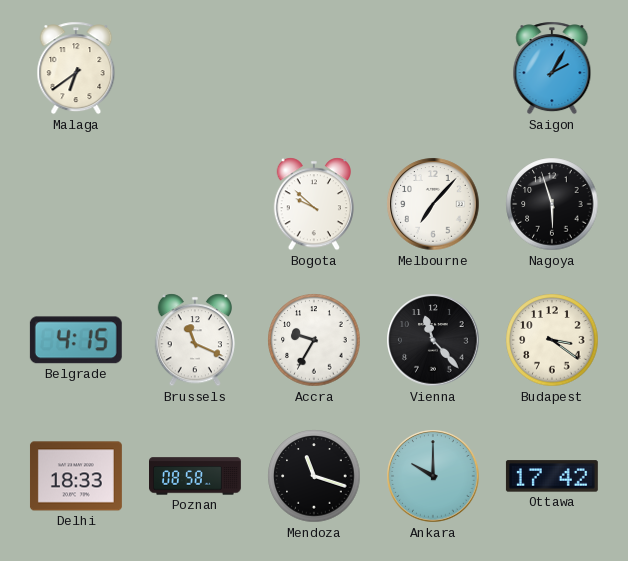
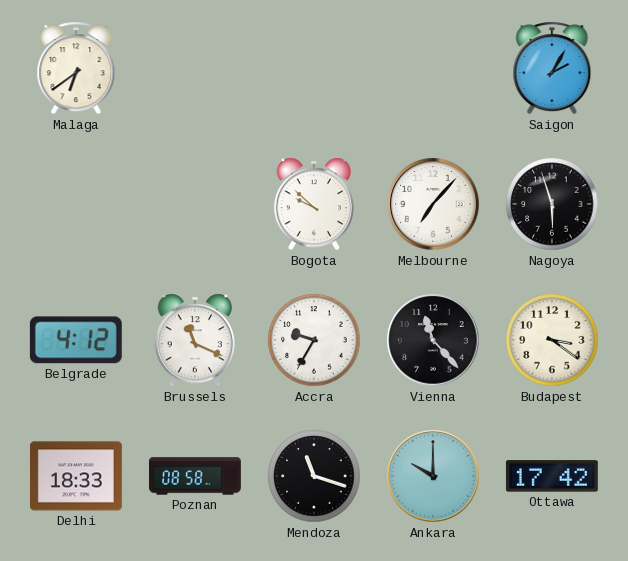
Belgrade: 4:15 -> 4:12 (76, 340)
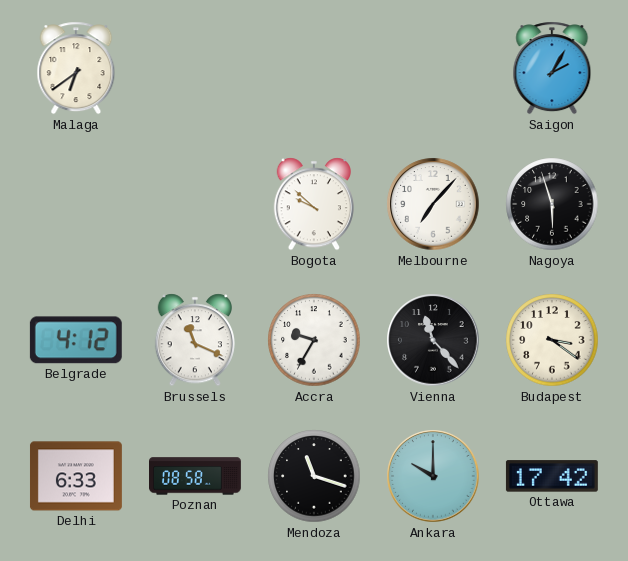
Delhi: 18:33 -> 6:33 (76, 476)
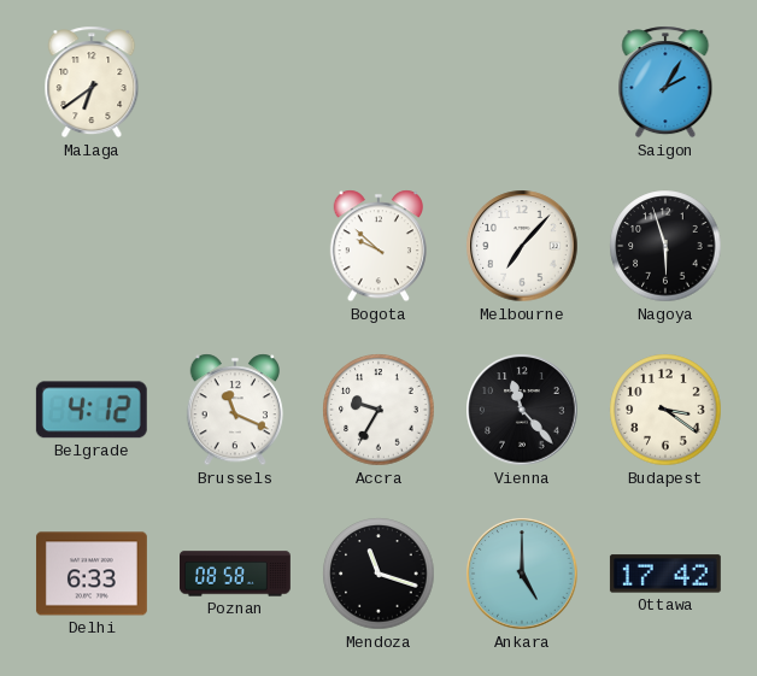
Ankara: 10:00 -> 5:00 (522, 574)
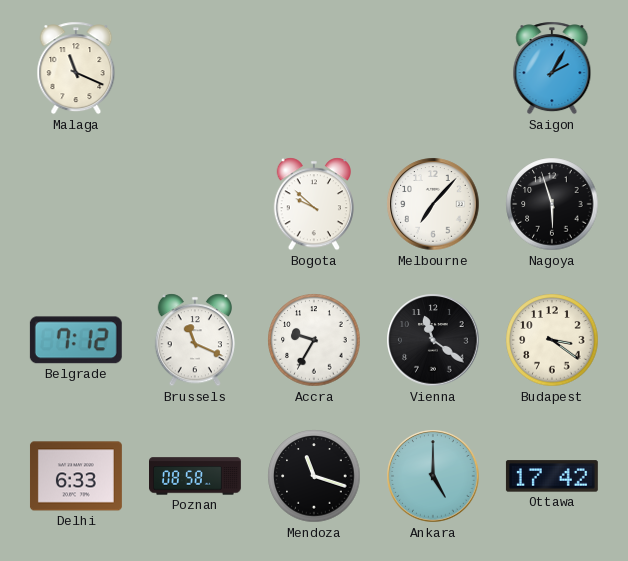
Malaga: 6:39 -> 11:19 (76, 68)
Belgrade: 4:12 -> 7:12 (76, 340)
Vienna: 11:23 -> 11:21 (433, 340)
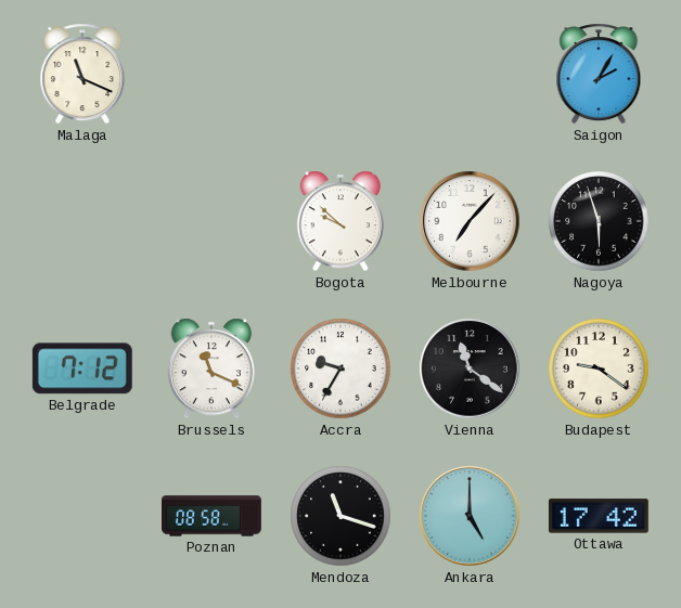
Budapest: 3:21 -> 9:21 (599, 368)
Delhi: 6:33 -> none (76, 476)
